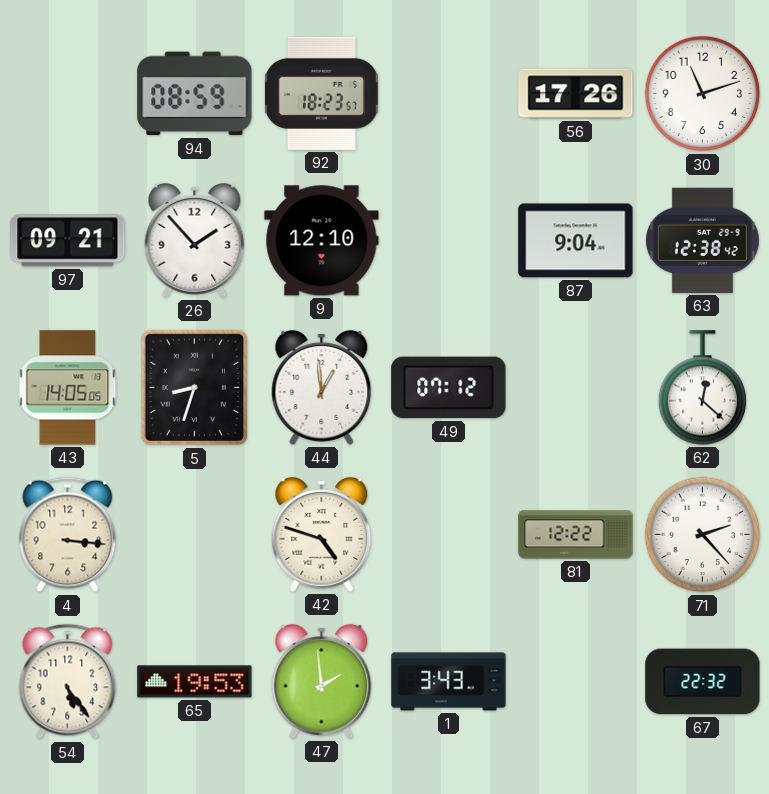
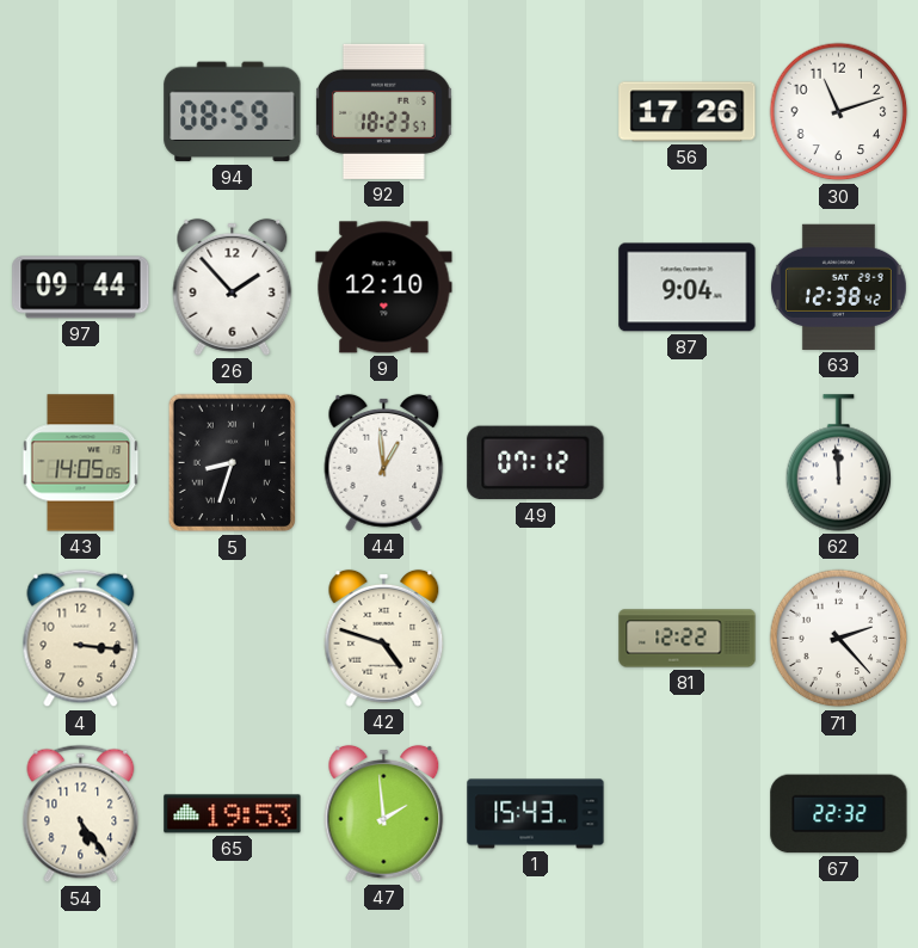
97: 09:21 -> 09:44 (81, 288)
62: 12:22 -> 11:59 (839, 463)
1: 3:43 -> 15:43 (536, 814)
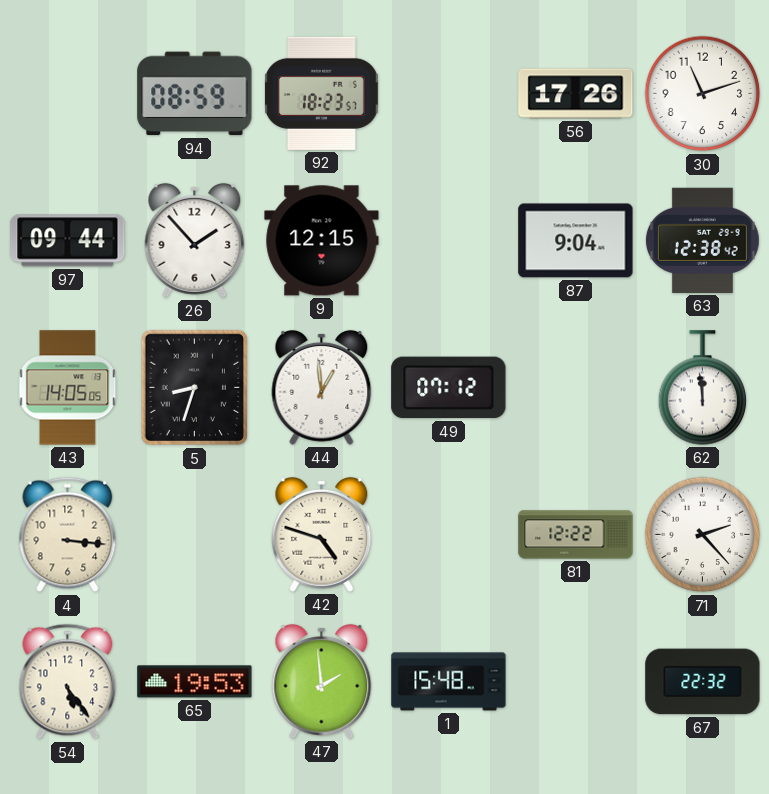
9: 12:10 -> 12:15 (322, 241)
1: 15:43 -> 15:48 (449, 682)
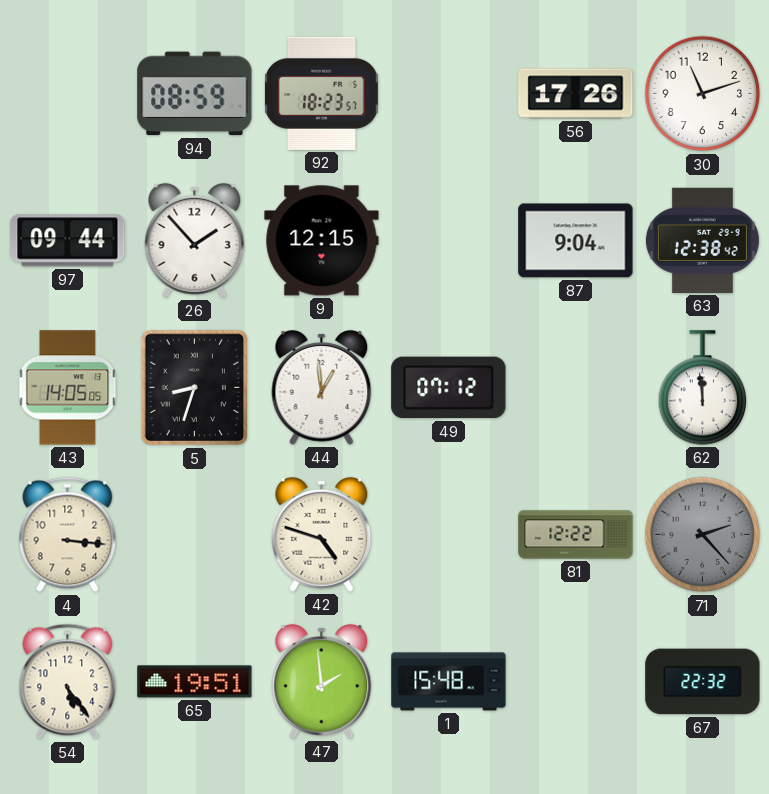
71 dial: white -> grey (703, 535)
65: 19:53 -> 19:51 (195, 682)
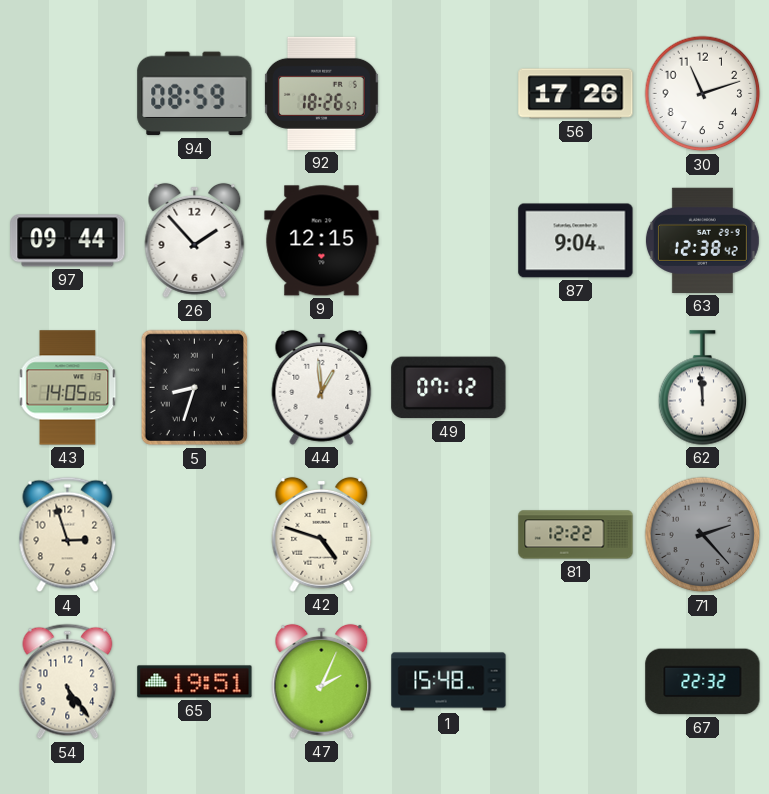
92: 18:23 -> 18:26 (322, 93)
4: 3:16 -> 2:57 (68, 535)
47: 1:59 -> 2:04 (322, 681)
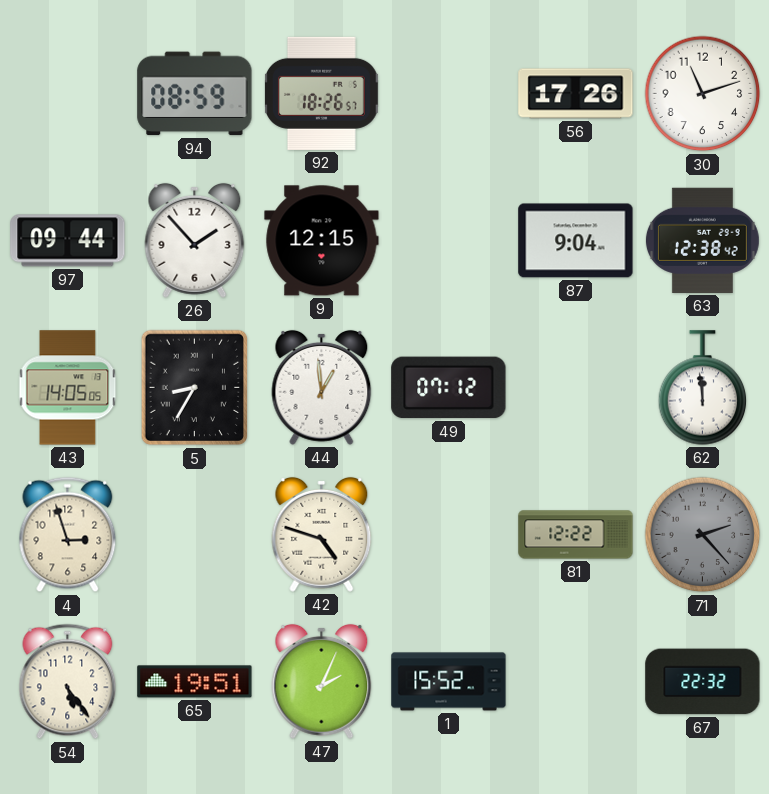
5: 8:33 -> 8:35 (194, 388)
1: 15:48 -> 15:52 (449, 682)
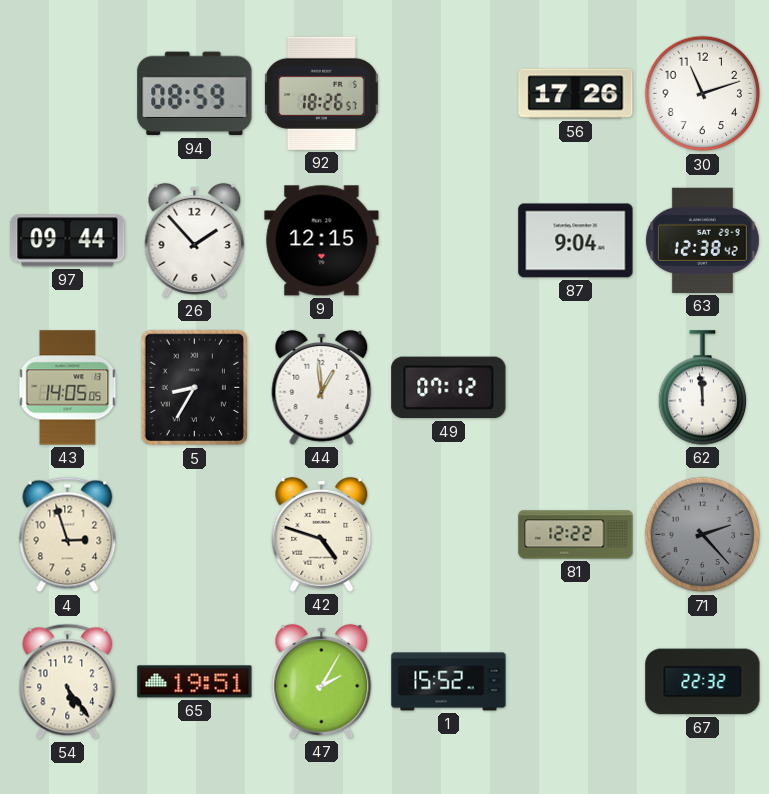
47: 2:04 -> 2:05 (322, 681)
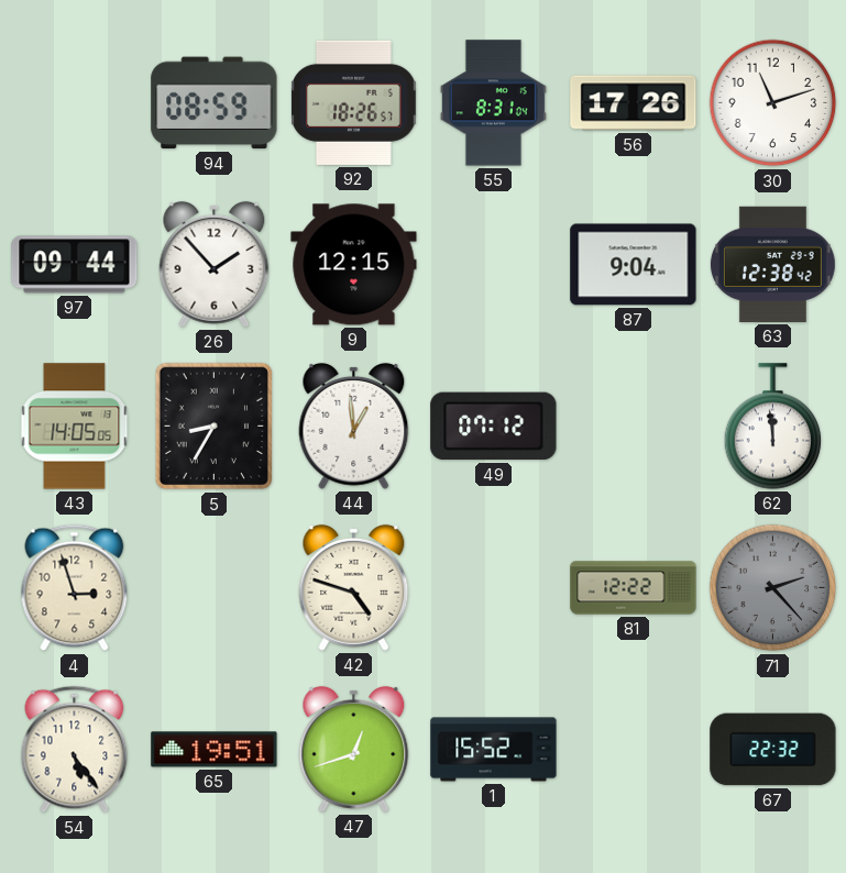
55: none -> 8:31 (493, 103)
47: 2:05 -> 12:42 (354, 749)
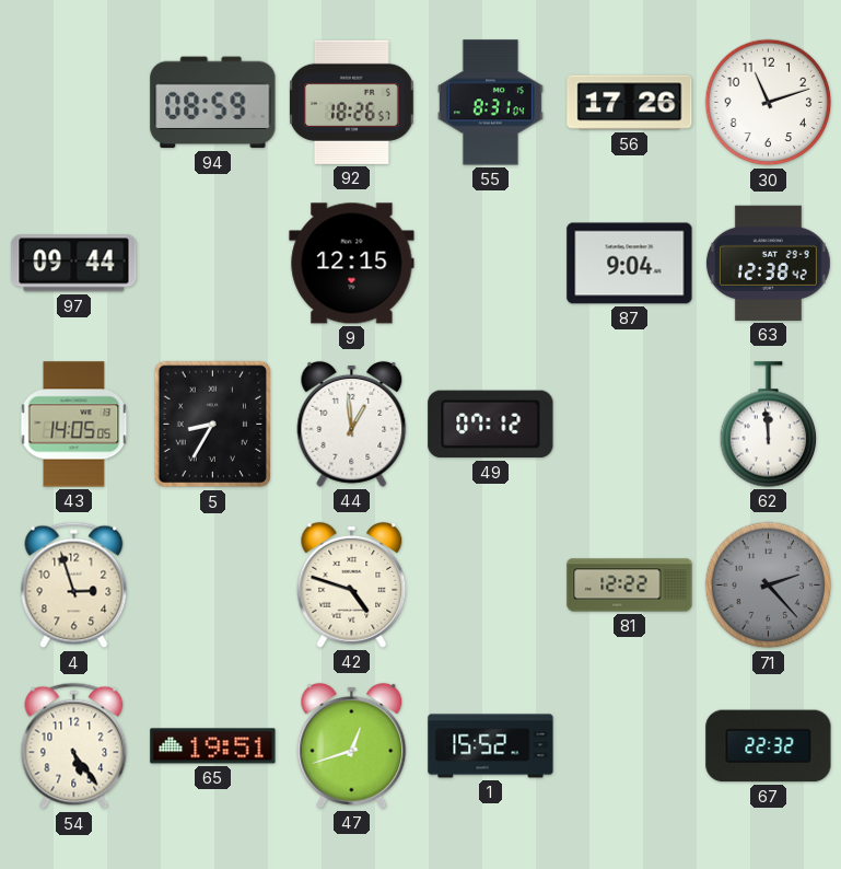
26: 1:53 -> none (215, 264)
